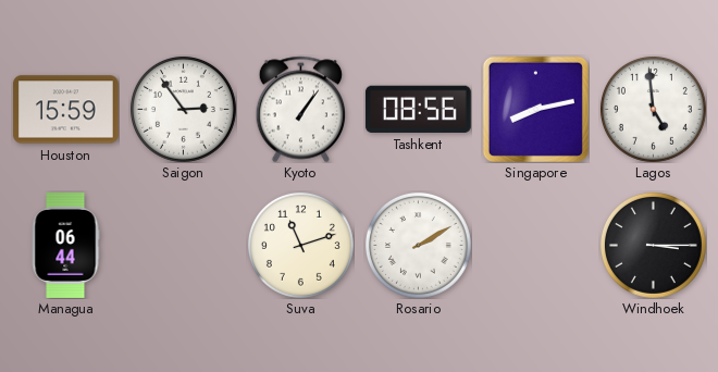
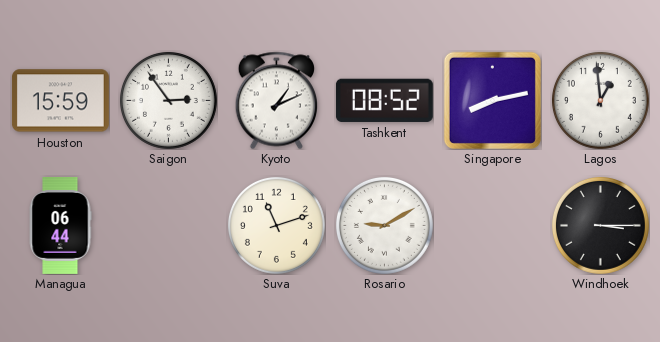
Kyoto: 1:06 -> 1:11 (276, 100)
Tashkent: 08:56 -> 08:52 (384, 100)
Lagos: 4:59 -> 12:59 (600, 100)
Rosario: 2:10 -> 9:10 (384, 225)
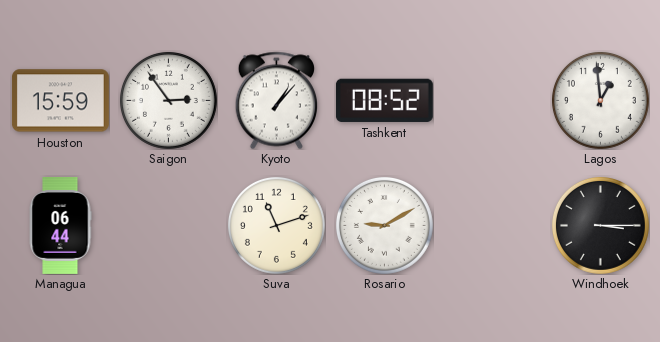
Kyoto: 1:11 -> 1:07 (276, 100)
Singapore: 8:13 -> none (492, 100)
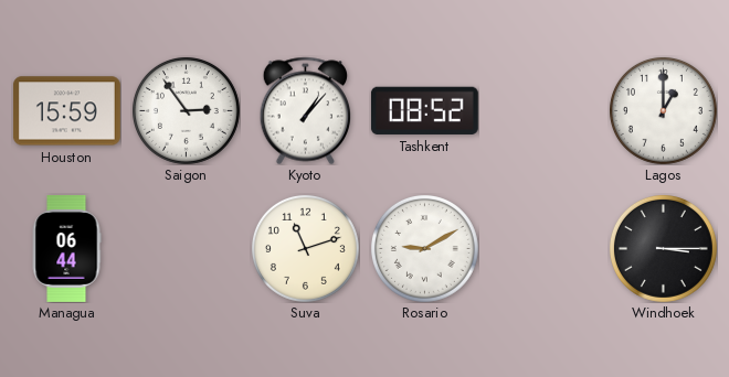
Lagos: 12:59 -> 1:00 (663, 110)
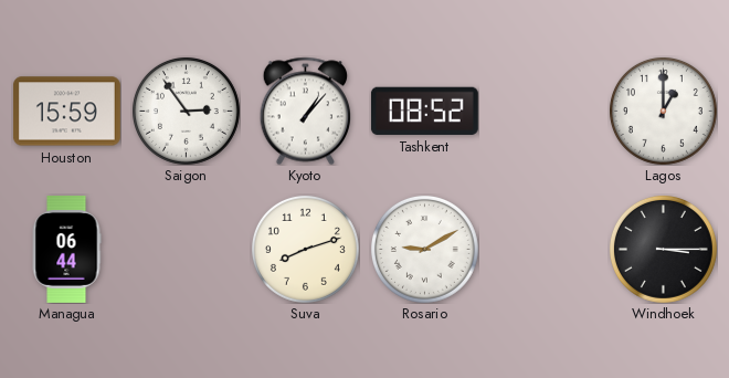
Suva: 11:12 -> 8:12 (305, 249)
